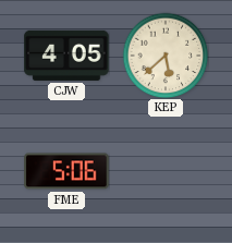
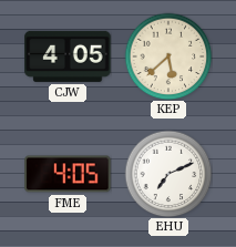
FME: 5:06 -> 4:05 (68, 174)
EHU: none -> 7:11 (168, 174)
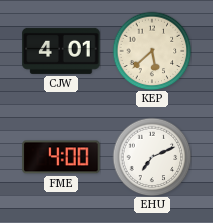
CJW: 4:05 -> 4:01 (61, 51)
FME: 4:05 -> 4:00 (61, 157)
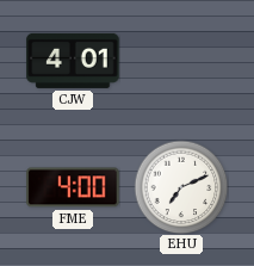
KEP: 5:38 -> none (152, 51)
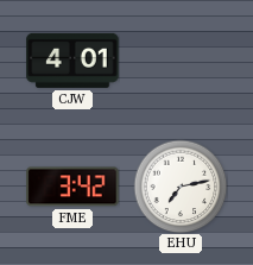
FME: 4:00 -> 3:42 (72, 187)
EHU: 7:11 -> 7:13 (181, 187)
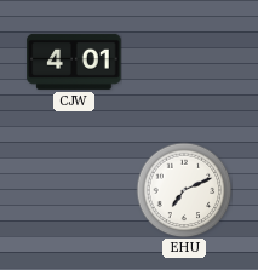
FME: 3:42 -> none (72, 187)
EHU: 7:13 -> 7:11 (184, 190)
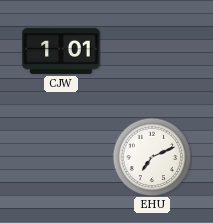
CJW: 4:01 -> 1:01 (61, 51)
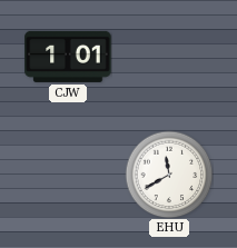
EHU: 7:11 -> 11:40 (169, 175)
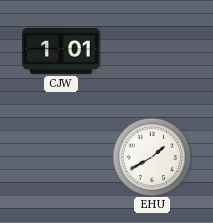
EHU: 11:40 -> 1:40 (152, 157)
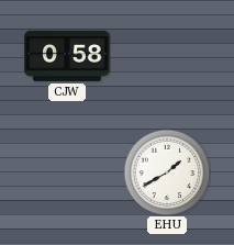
CJW: 1:01 -> 0:58 (67, 56)
